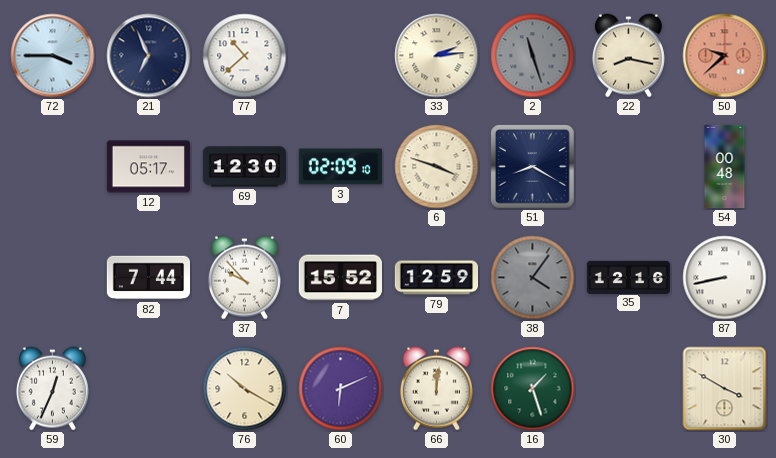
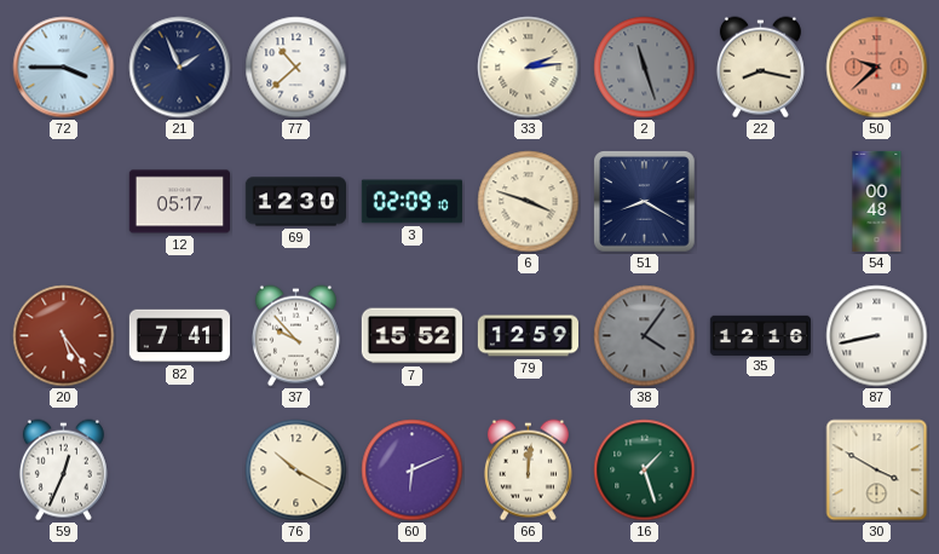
21: 6:56 -> 1:56 (180, 68)
20: none -> 5:24 (64, 336)
82: 7:44 -> 7:41 (179, 336)
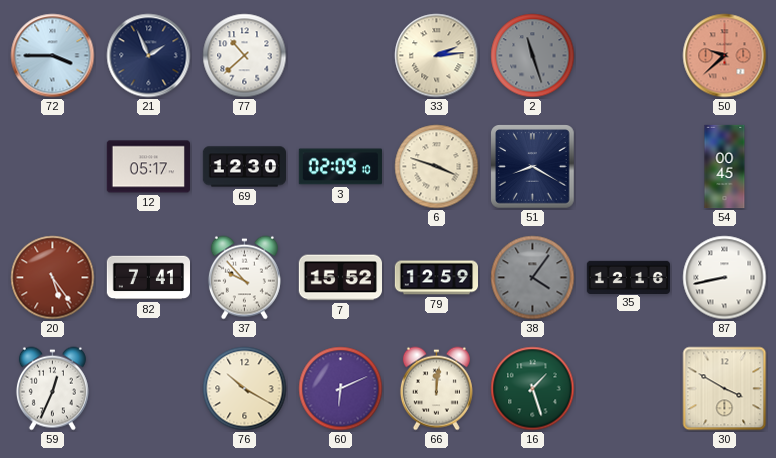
22: 8:17 -> none (760, 68)
54: 00:48 -> 00:45 (725, 167)
